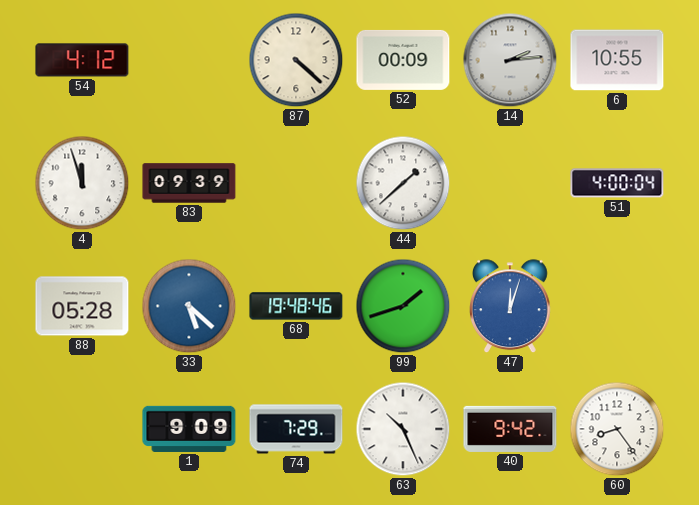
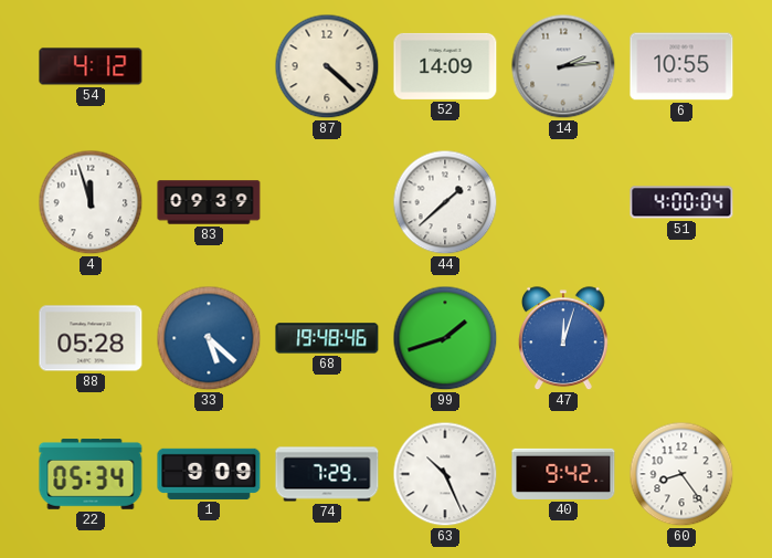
52: 00:09 -> 14:09 (445, 66)
22: none -> 05:34 (91, 474)
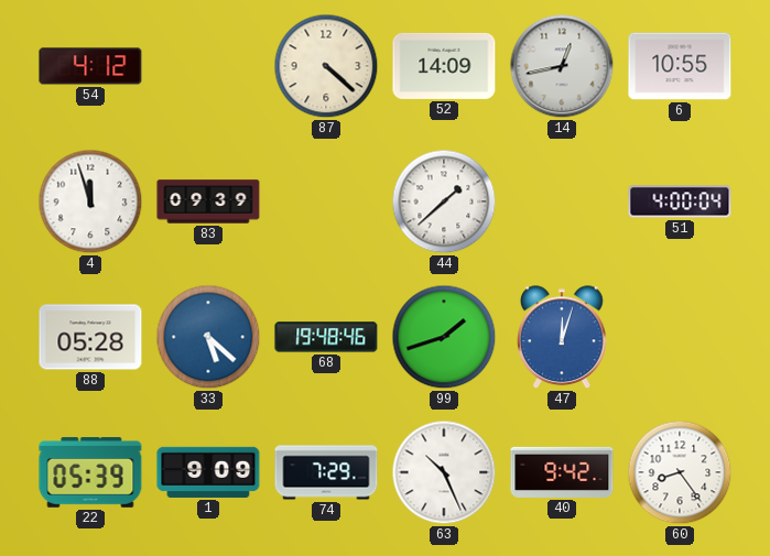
14: 2:14 -> 12:43 (562, 66)
22: 05:34 -> 05:39 (90, 472)
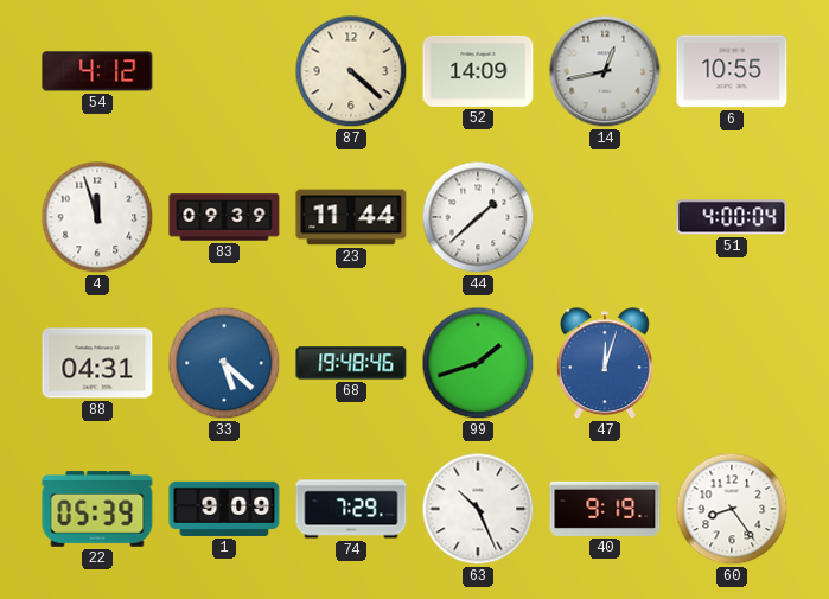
23: none -> 11:44 (351, 217)
88: 05:28 -> 04:31 (97, 363)
40: 9:42 -> 9:19 (605, 509)
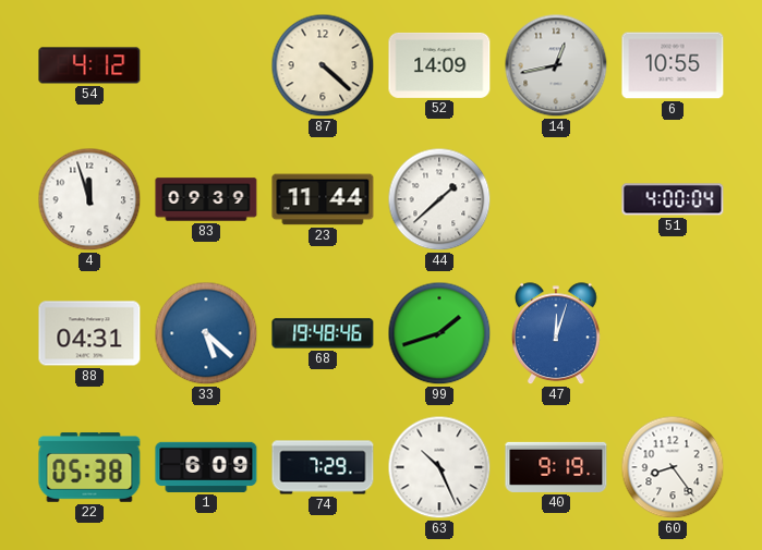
22: 05:39 -> 05:38 (89, 467)
1: 9:09 -> 6:09 (206, 467)
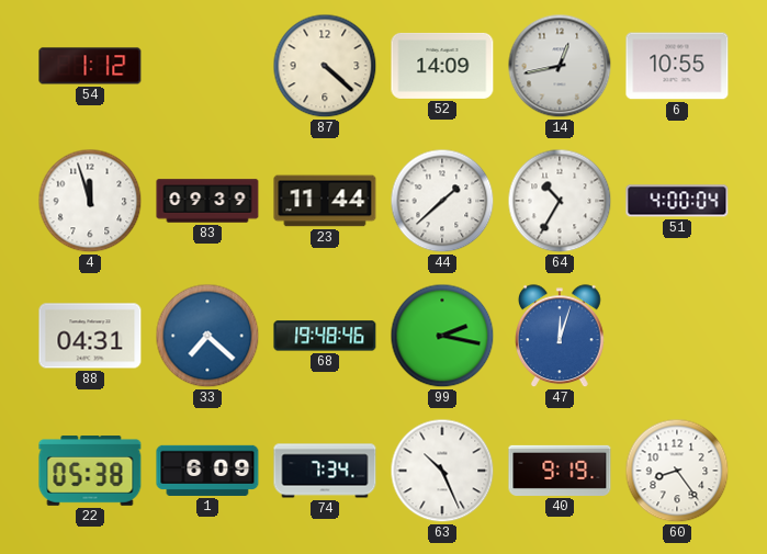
54: 4:12 -> 1:12 (90, 66)
64: none -> 10:35 (560, 201)
33: 5:22 -> 7:22 (207, 336)
99: 1:42 -> 2:17 (442, 336)
74: 7:29 -> 7:34 (325, 471)
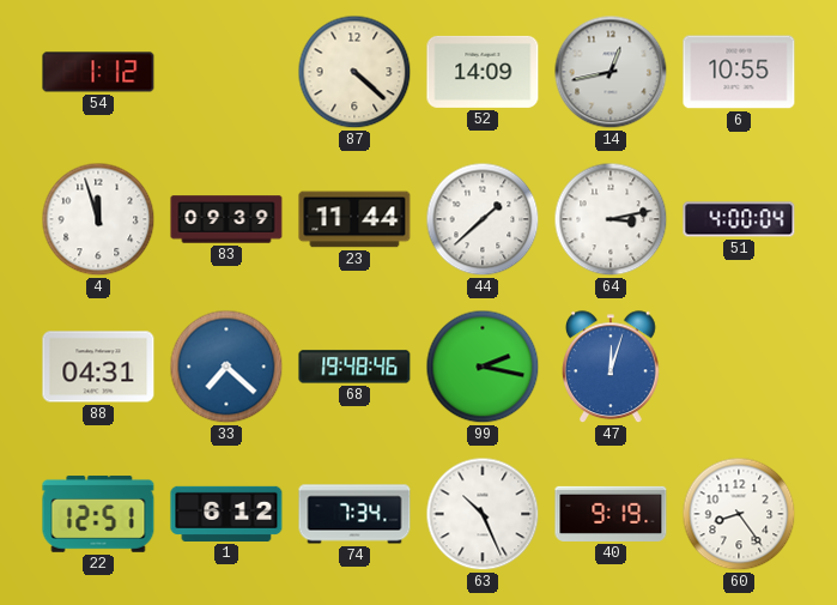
64: 10:35 -> 3:13 (611, 219)
22: 05:38 -> 12:51 (98, 514)
1: 6:09 -> 6:12 (226, 514)
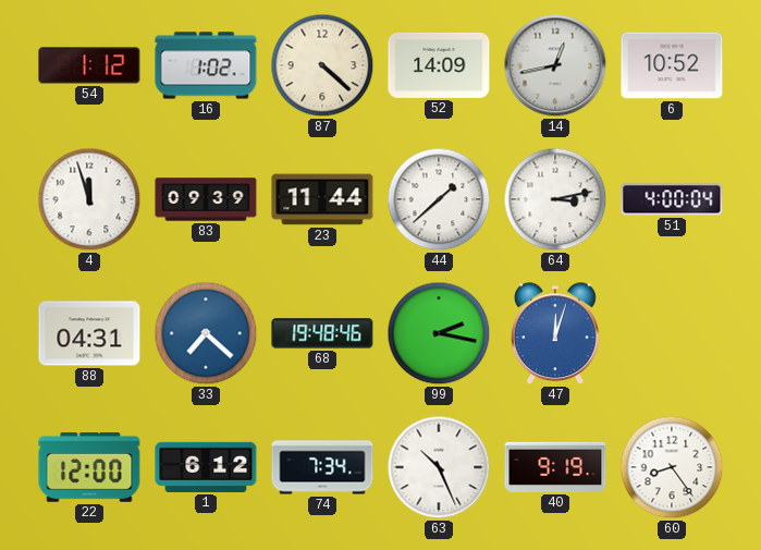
16: none -> 1:02 (206, 65)
6: 10:55 -> 10:52 (672, 65)
22: 12:51 -> 12:00 (89, 467)
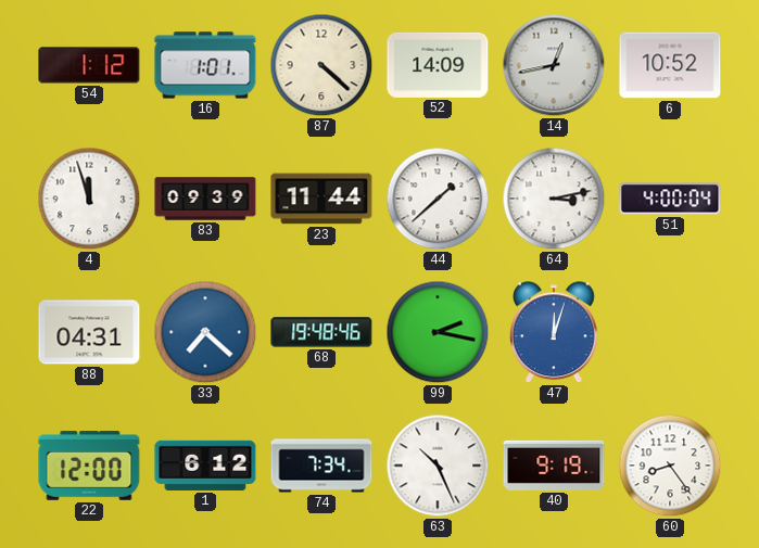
16: 1:02 -> 1:01 (205, 65)
